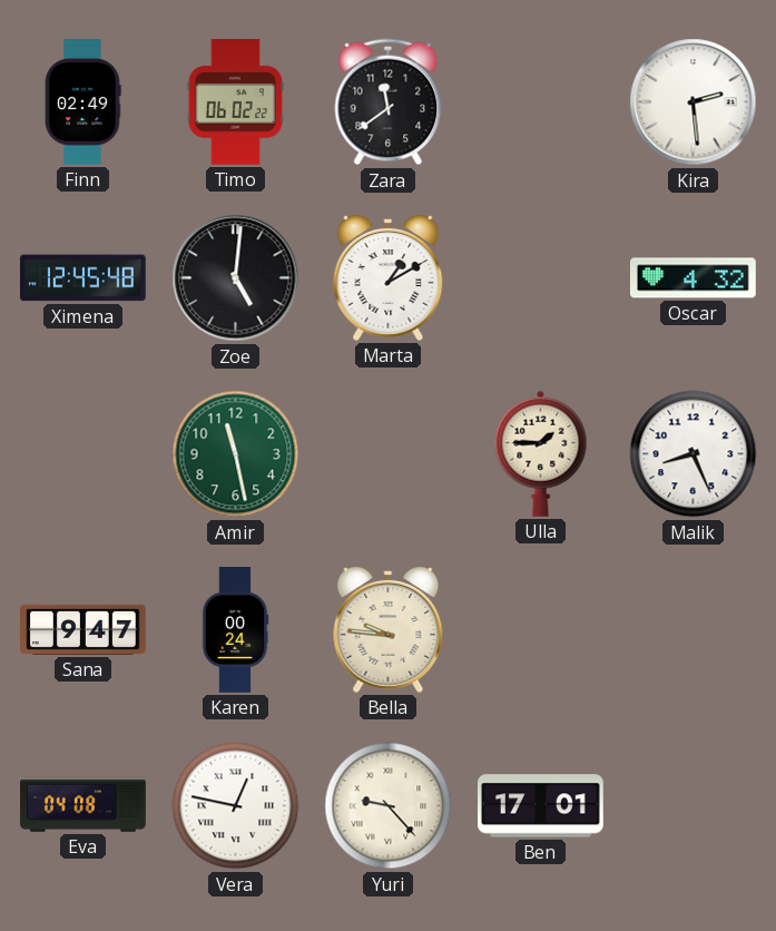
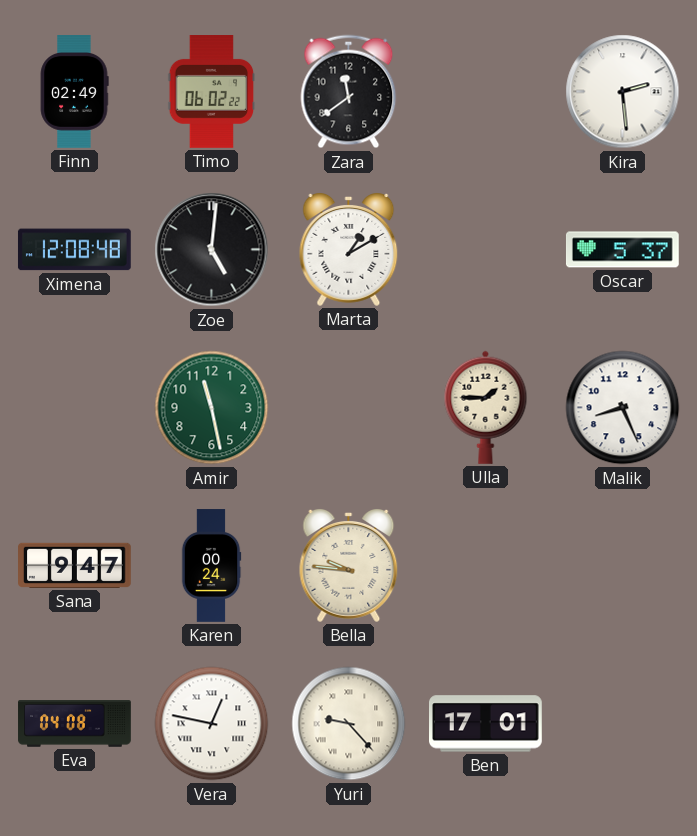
Ximena: 12:45 -> 12:08 (74, 250)
Oscar: 4:32 -> 5:37 (623, 250)
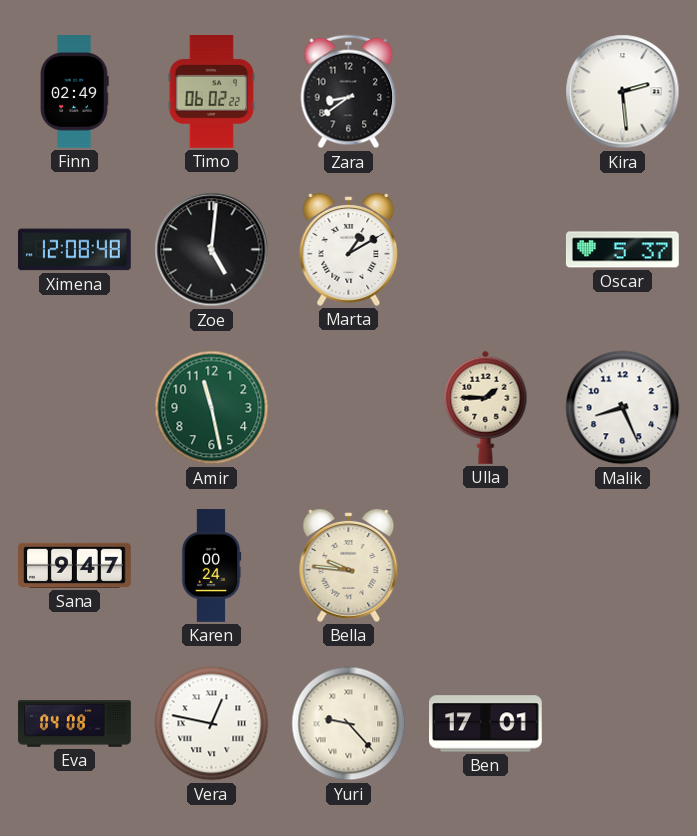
Zara: 11:39 -> 8:39 (349, 92)
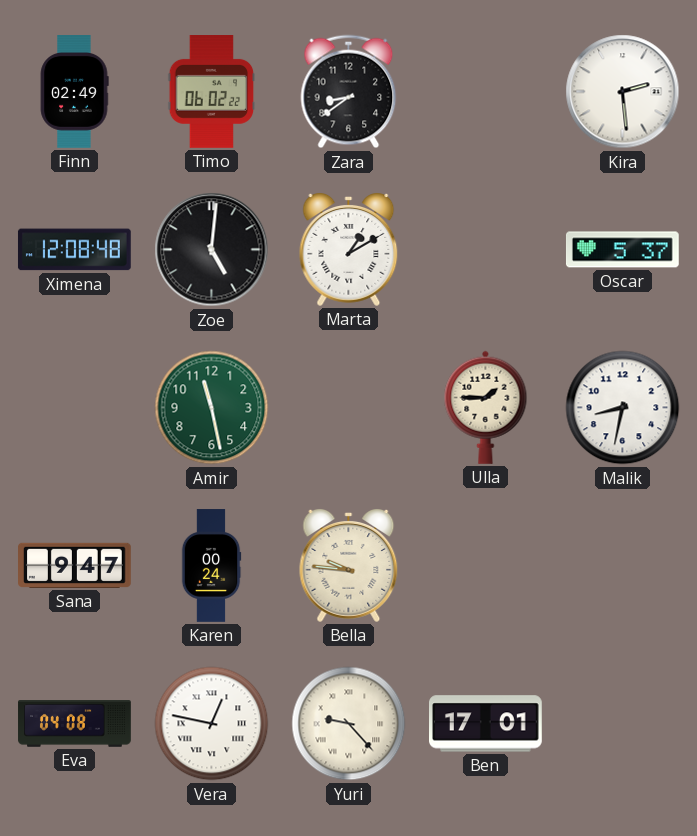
Malik: 8:26 -> 8:32 (623, 408)
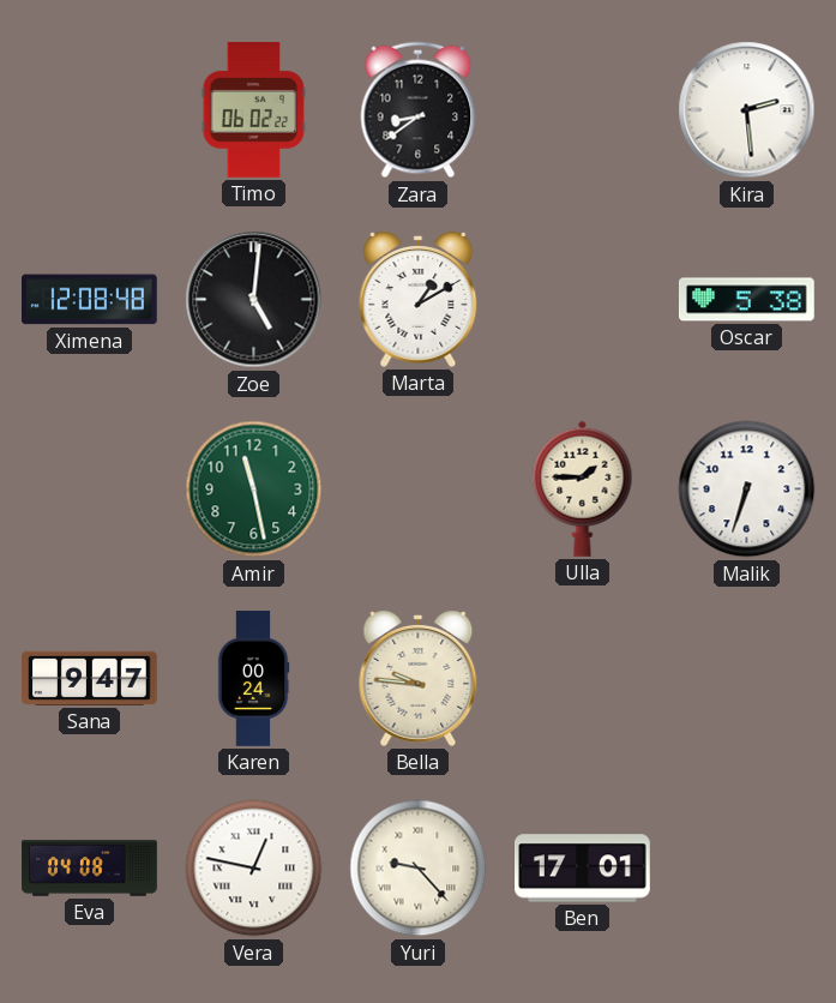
Finn: 02:49 -> none (74, 92)
Oscar: 5:37 -> 5:38 (747, 300)
Malik: 8:32 -> 6:33 (747, 490)
